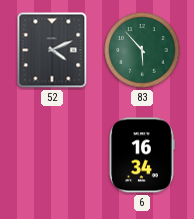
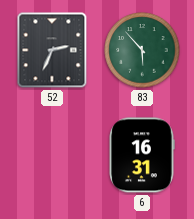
52: 4:11 -> 2:34 (52, 50)
6: 16:34 -> 16:31 (142, 155)
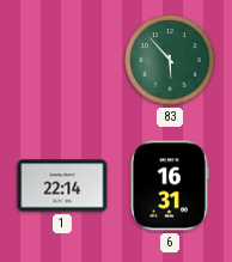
52: 2:34 -> none (52, 50)
1: none -> 22:14 (62, 185)
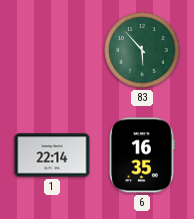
6: 16:31 -> 16:35 (142, 155)
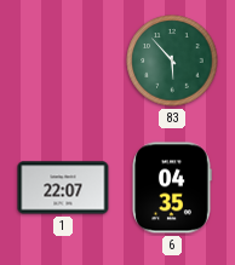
1: 22:14 -> 22:07 (63, 188)
6: 16:35 -> 04:35 (172, 188)
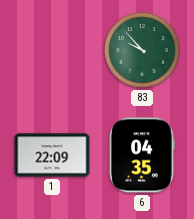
83: 5:53 -> 9:53 (142, 50)
1: 22:07 -> 22:09 (52, 155)
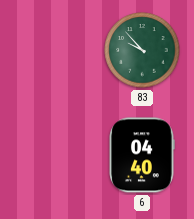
1: 22:09 -> none (52, 155)
6: 04:35 -> 04:40 (142, 155)
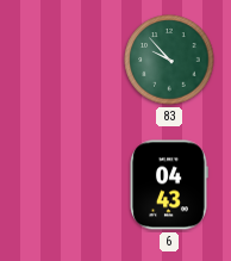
6: 04:40 -> 04:43 (169, 185)
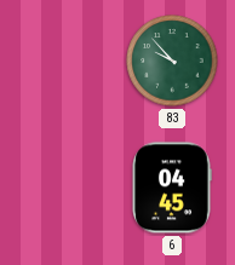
6: 04:43 -> 04:45 (172, 188)
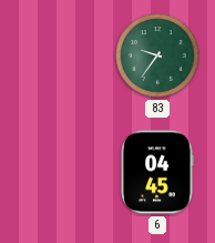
83: 9:53 -> 9:36 (157, 55)
